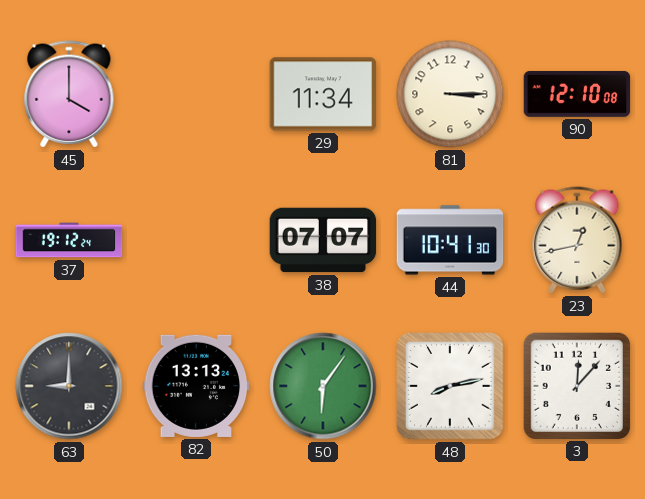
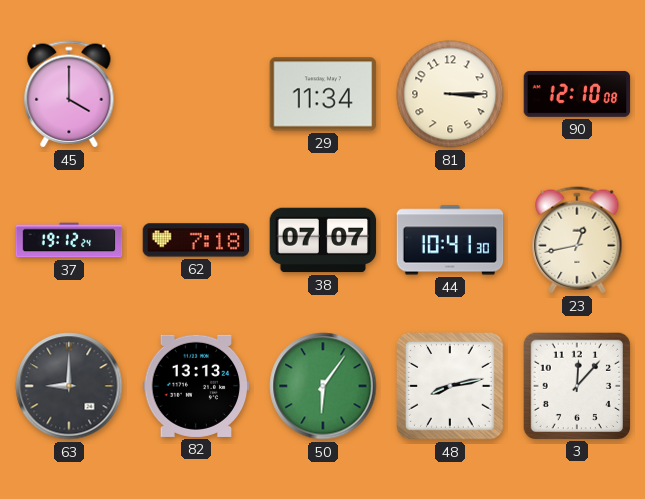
62: none -> 7:18 (196, 240)
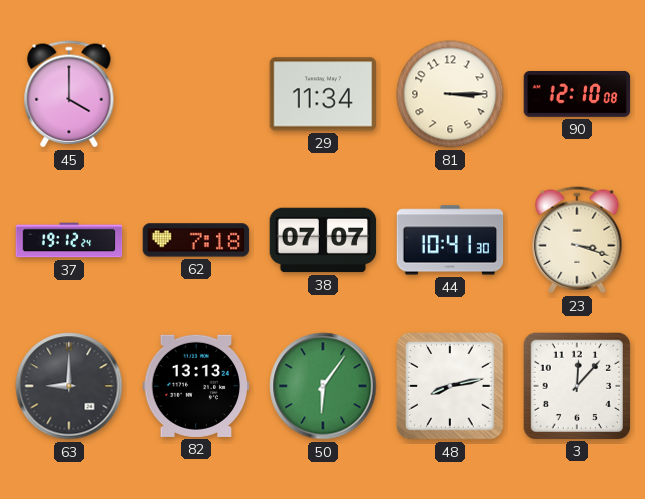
23: 12:43 -> 3:18 (577, 240)
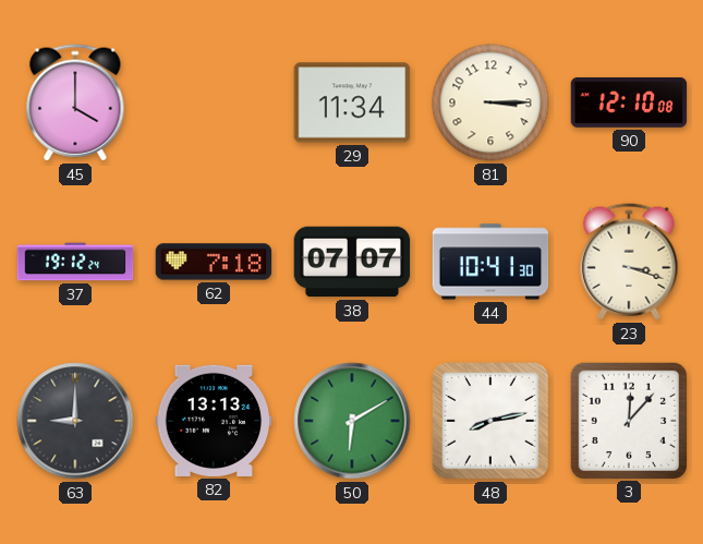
50: 6:06 -> 6:10 (352, 421)
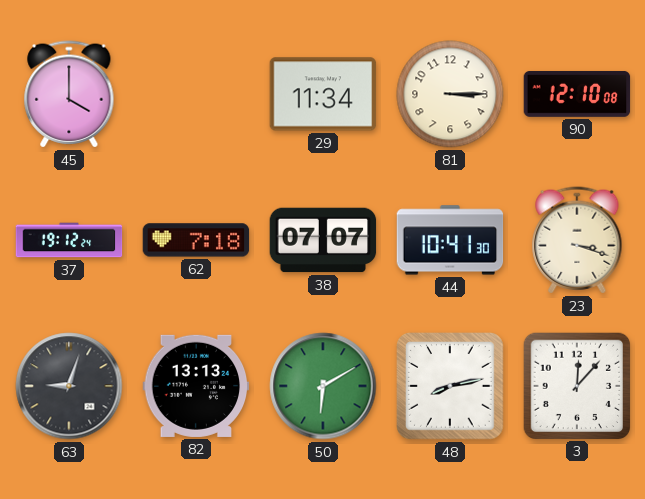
63: 9:00 -> 9:03 (69, 386)
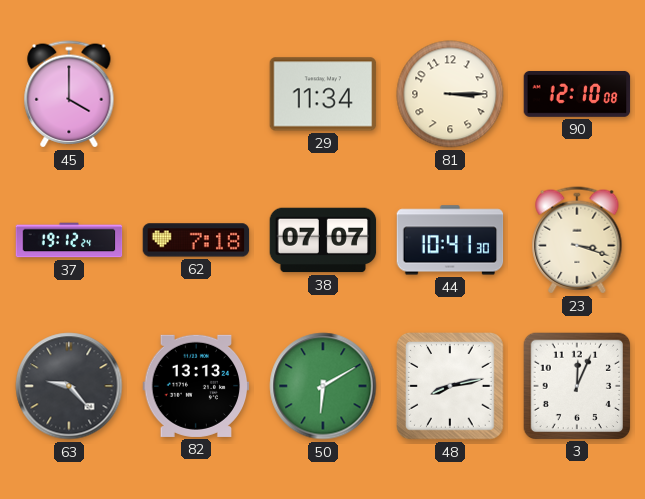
63: 9:03 -> 9:23 (69, 386)
3: 12:07 -> 12:04 (576, 385)
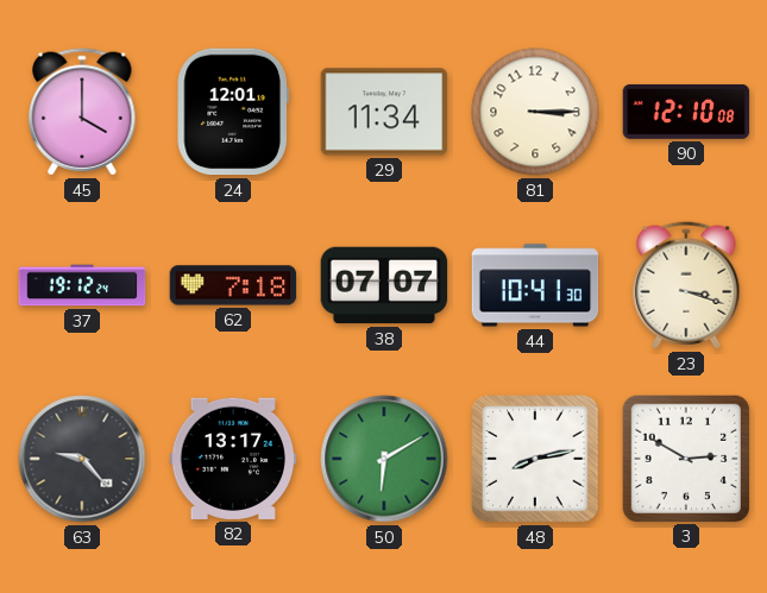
24: none -> 12:01 (233, 112)
82: 13:13 -> 13:17 (233, 459)
3: 12:04 -> 2:50 (685, 458)
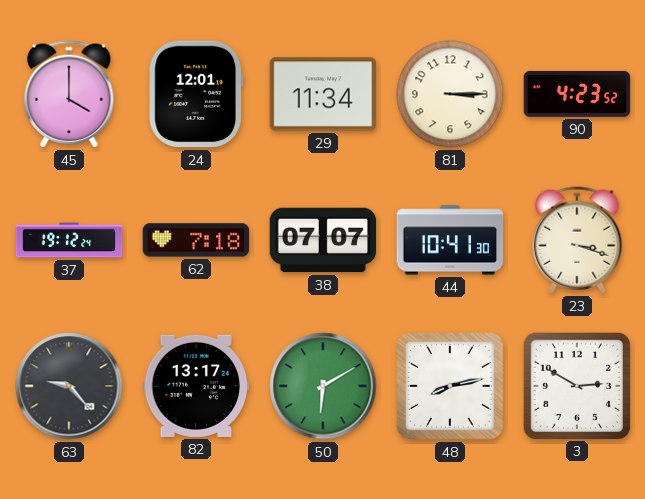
90: 12:10 -> 4:23 (577, 94)
